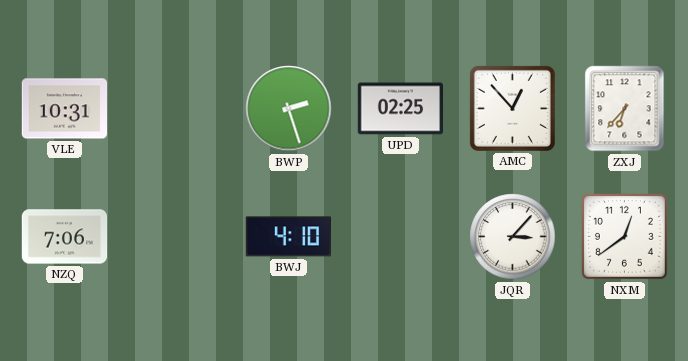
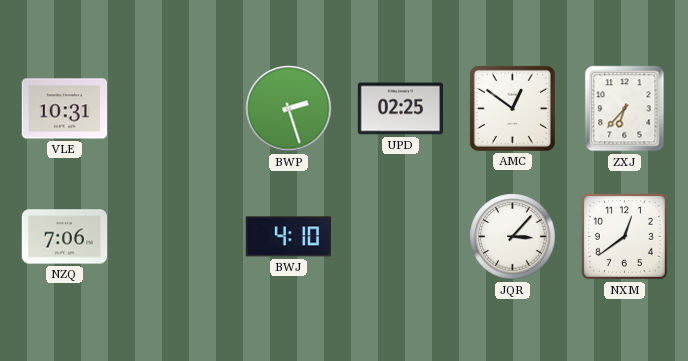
AMC: 12:53 -> 12:51 (512, 108)
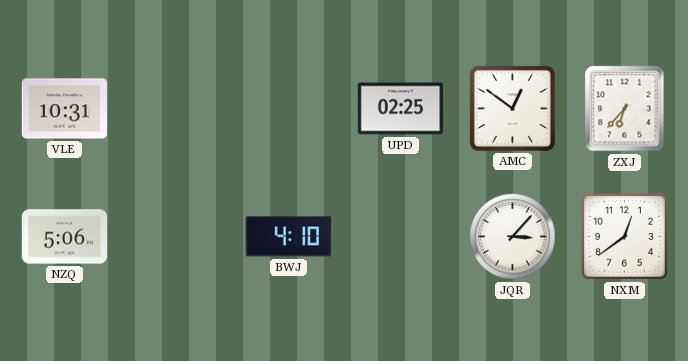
BWP: 2:27 -> none (289, 109)
NZQ: 7:06 -> 5:06 (65, 237)
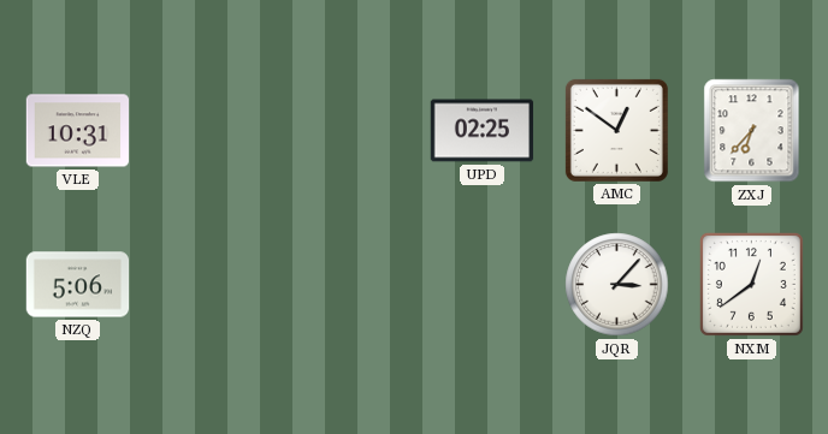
BWJ: 4:10 -> none (288, 237)
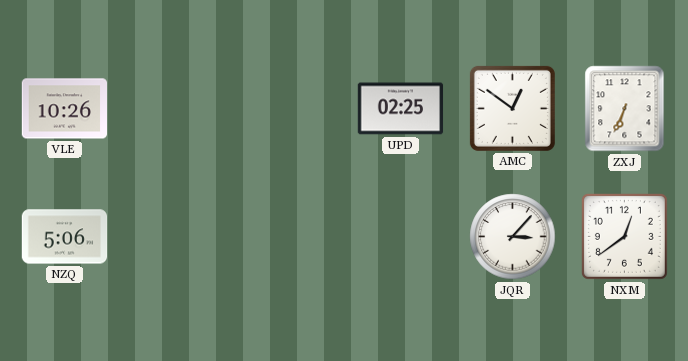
VLE: 10:31 -> 10:26 (65, 109)
ZXJ: 6:37 -> 6:34 (625, 109)
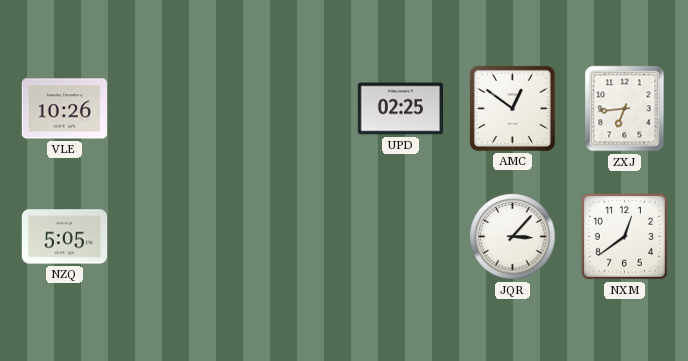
ZXJ: 6:34 -> 6:44 (625, 109)
NZQ: 5:06 -> 5:05 (65, 237)
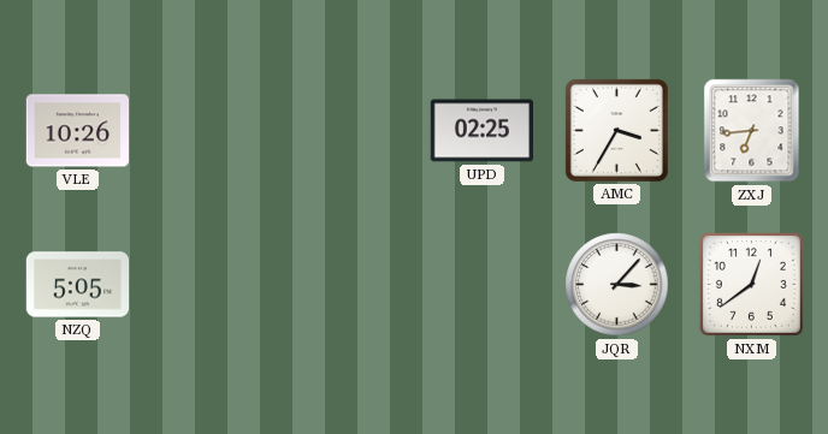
AMC: 12:51 -> 3:35 (616, 130)
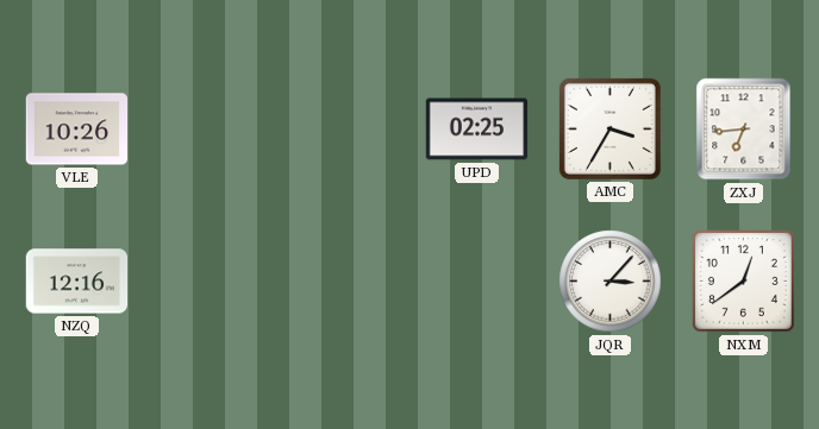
NZQ: 5:05 -> 12:16 (77, 282)
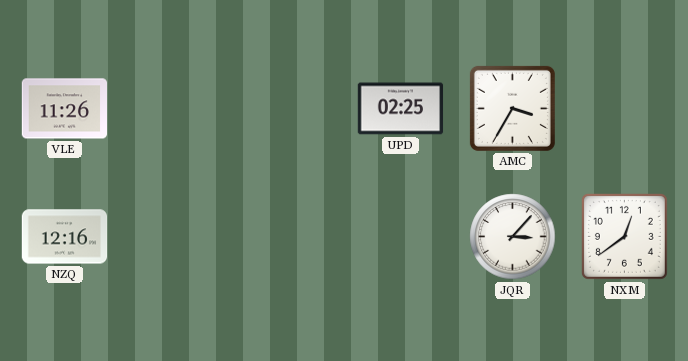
VLE: 10:26 -> 11:26 (65, 109)
ZXJ: 6:44 -> none (744, 130)
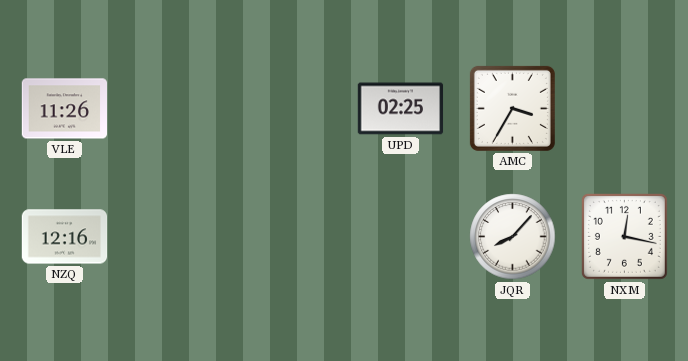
JQR: 3:07 -> 8:07 (513, 237)
NXM: 12:39 -> 12:17 (624, 236)
